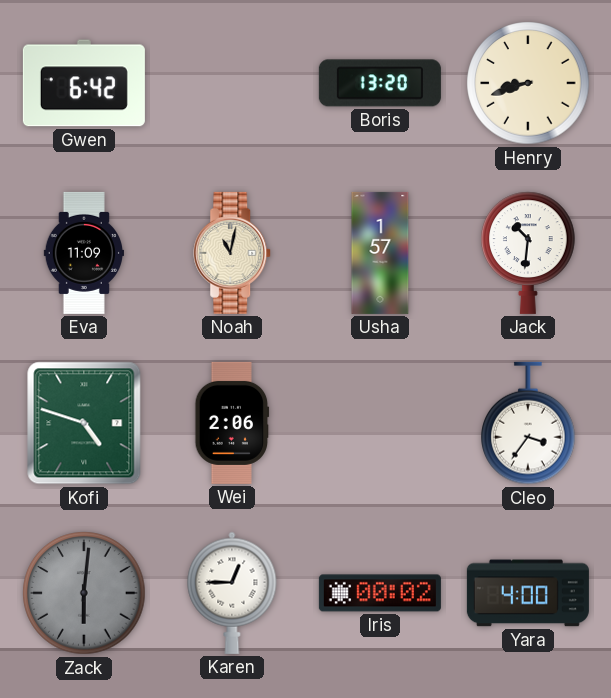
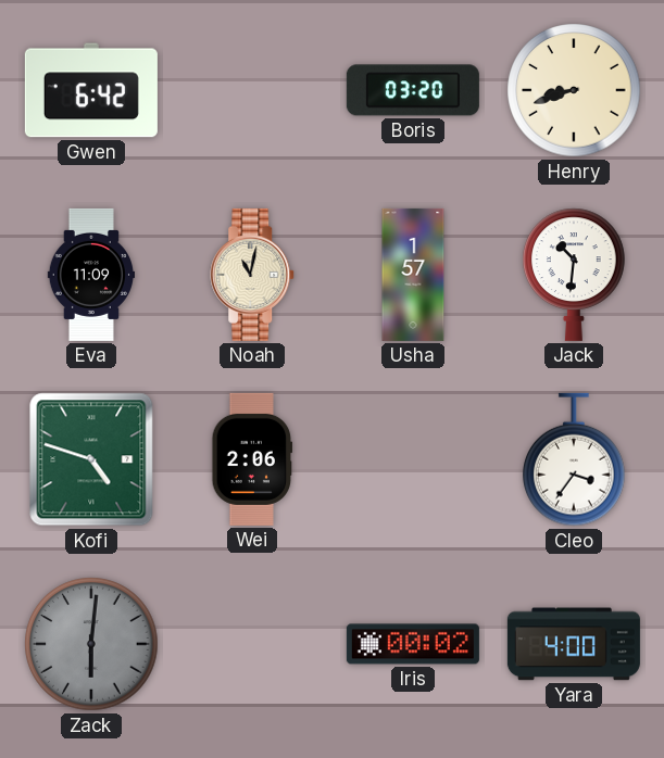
Boris: 13:20 -> 03:20 (413, 90)
Karen: 12:45 -> none (232, 593)
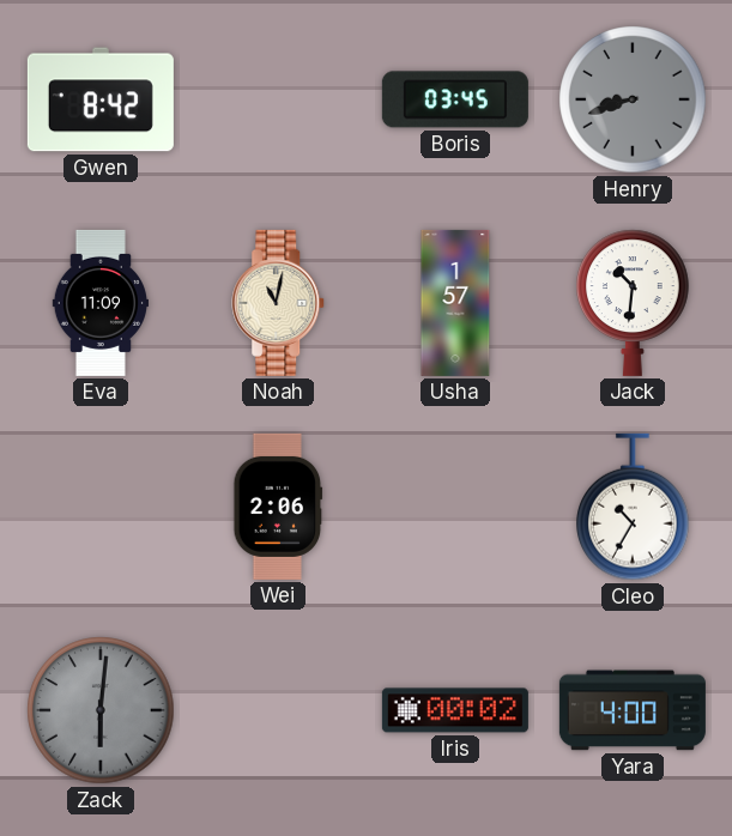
Gwen: 6:42 -> 8:42 (101, 99)
Boris: 03:20 -> 03:45 (455, 99)
Henry dial: cream -> grey (633, 99)
Kofi: 4:48 -> none (91, 459)
Cleo: 3:36 -> 10:35 (633, 507)
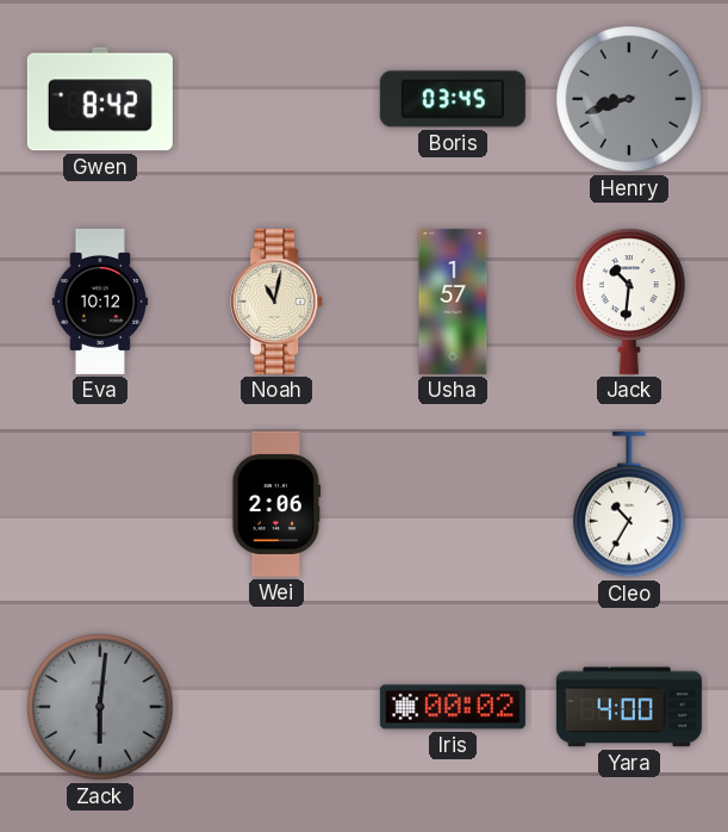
Eva: 11:09 -> 10:12 (99, 302)
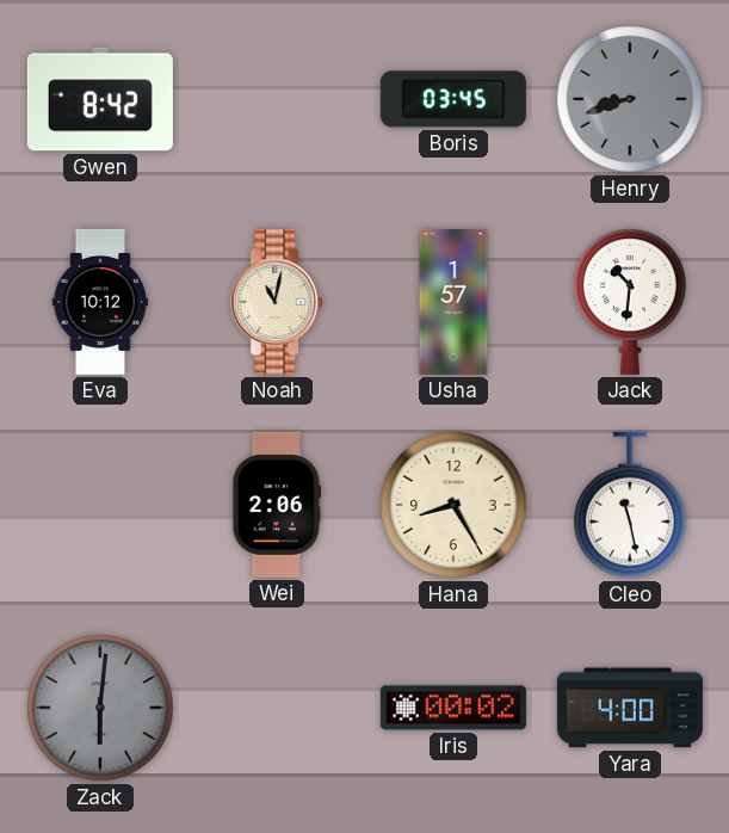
Hana: none -> 8:25 (453, 505)
Cleo: 10:35 -> 11:28 (630, 505)
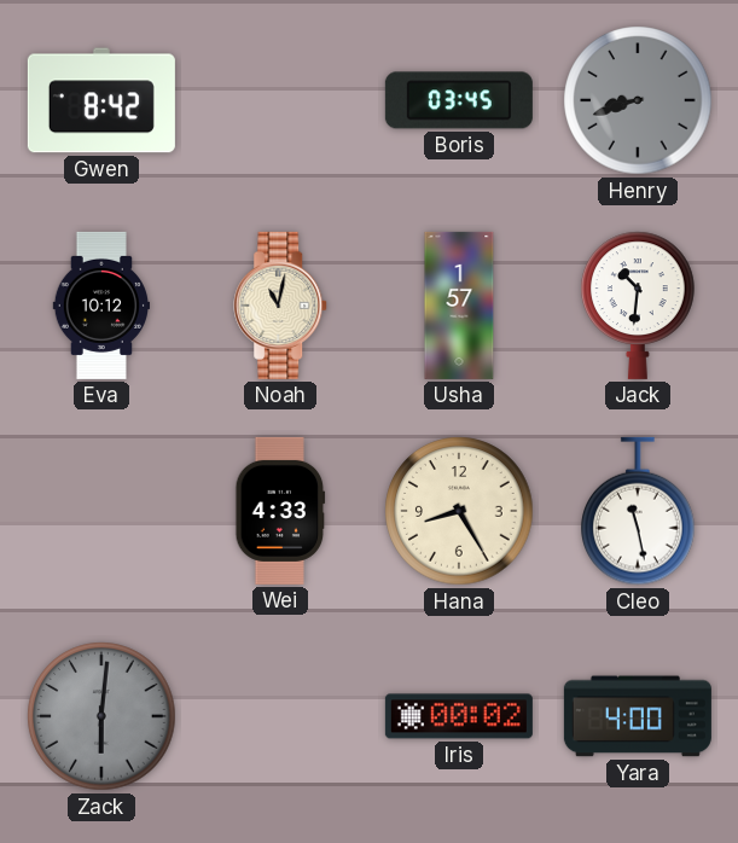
Wei: 2:06 -> 4:33 (280, 511)
